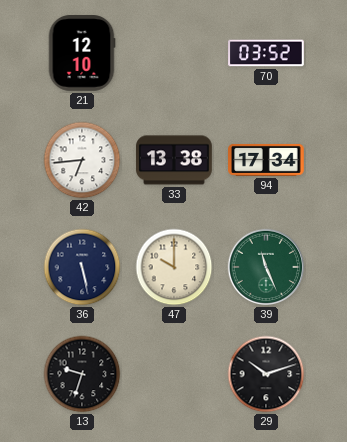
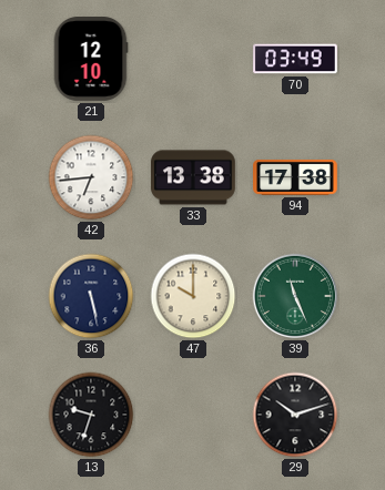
70: 03:52 -> 03:49 (295, 59)
94: 17:34 -> 17:38 (295, 177)
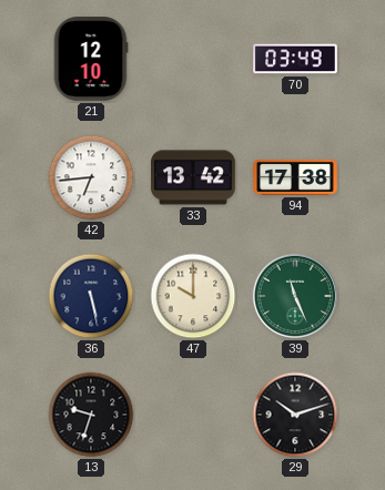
33: 13:38 -> 13:42 (193, 177)
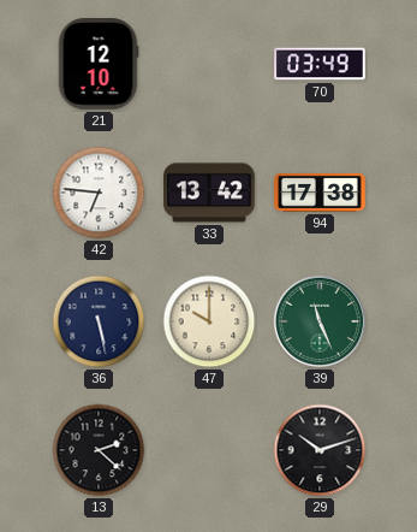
42: 6:44 -> 6:46 (99, 193)
13: 9:33 -> 2:22 (99, 450)
